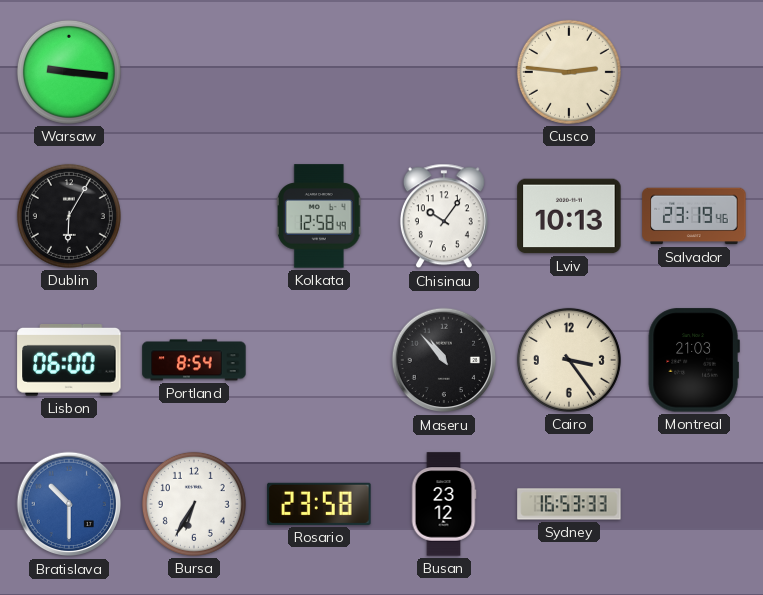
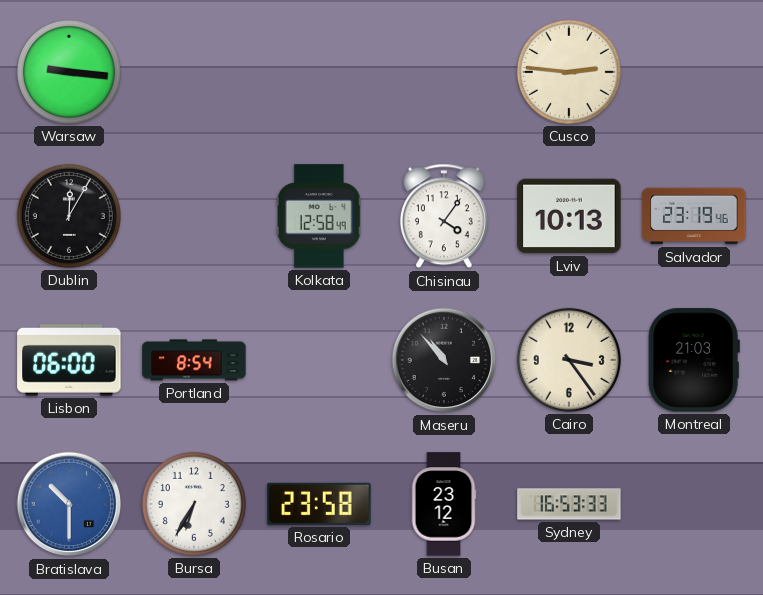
Dublin: 6:05 -> 12:05 (69, 216)
Chisinau: 10:06 -> 4:06 (444, 216)
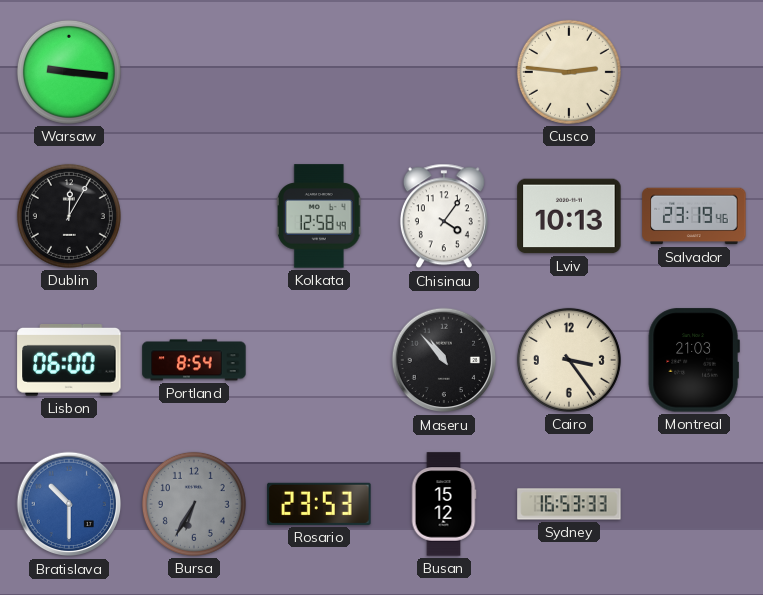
Bursa dial: white -> grey (194, 504)
Rosario: 23:58 -> 23:53 (319, 504)
Busan: 23:12 -> 15:12 (444, 504)
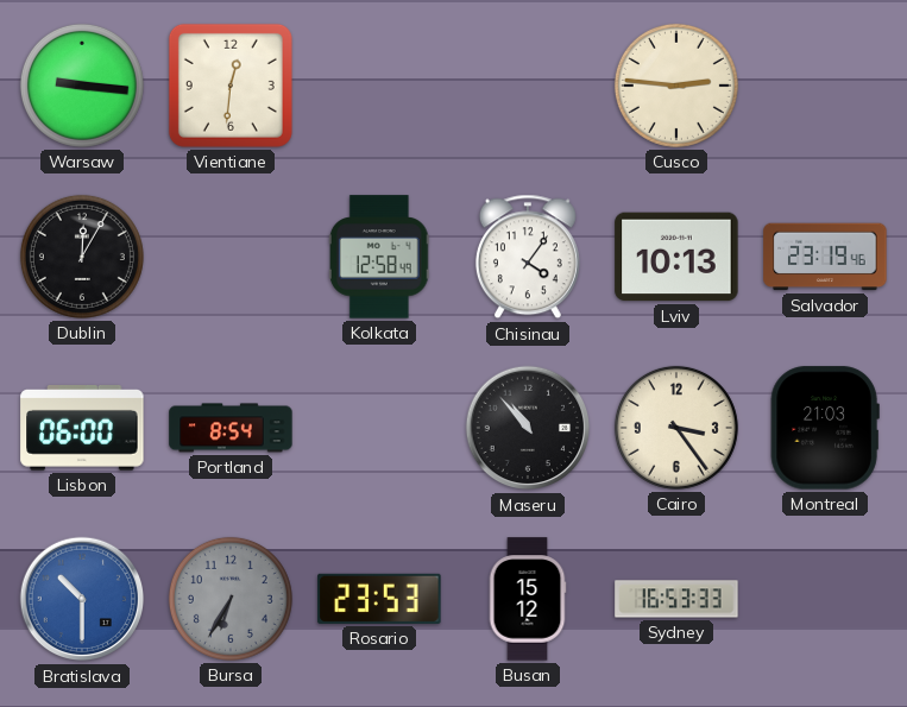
Vientiane: none -> 12:31 (231, 86)
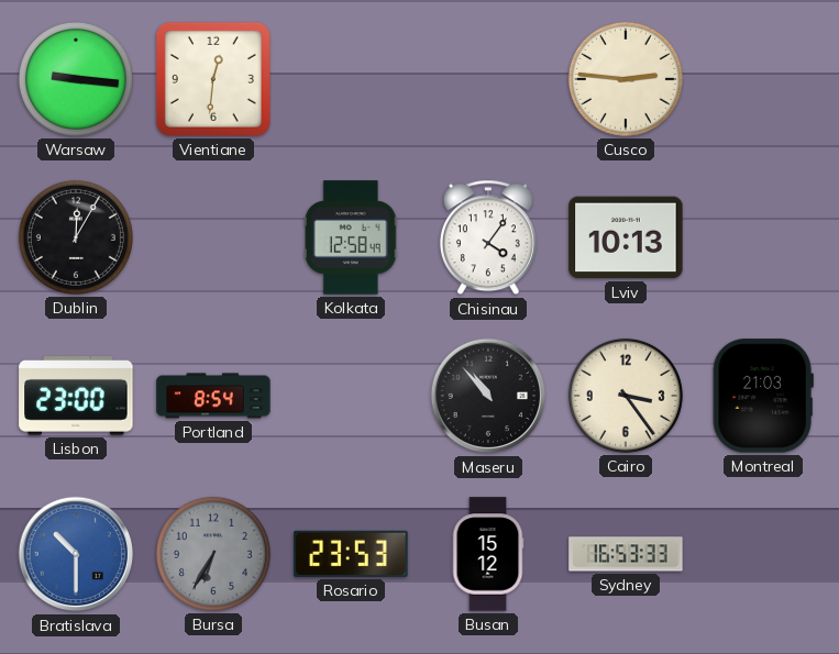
Salvador: 23:19 -> none (825, 257)
Lisbon: 06:00 -> 23:00 (76, 397)
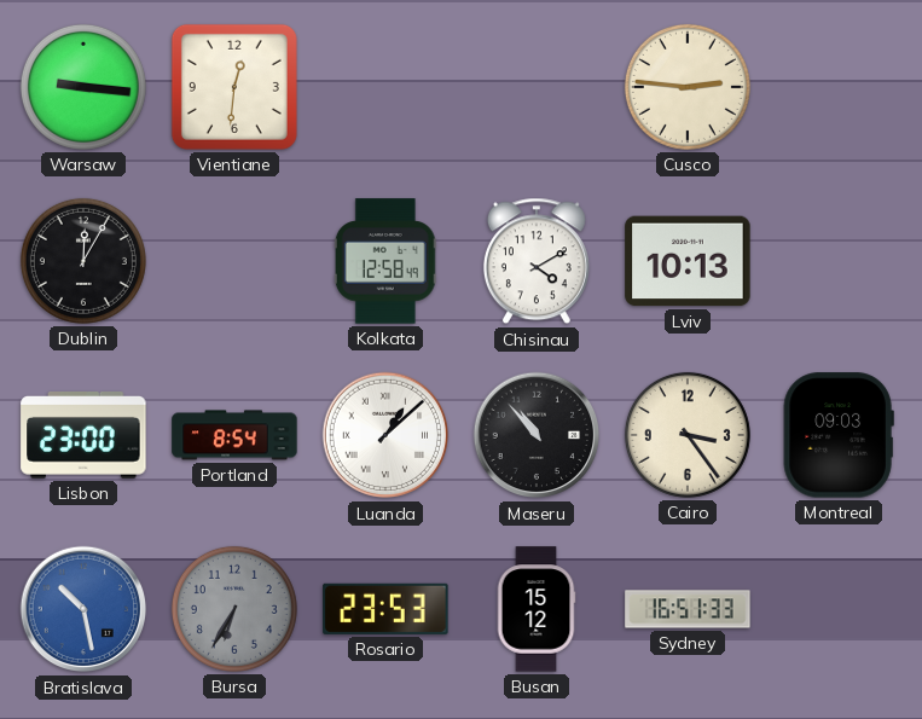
Chisinau: 4:06 -> 4:10 (537, 261)
Luanda: none -> 1:08 (385, 435)
Montreal: 21:03 -> 09:03 (839, 435)
Bratislava: 10:30 -> 10:28 (83, 609)
Sydney: 16:53 -> 16:51 (688, 609)
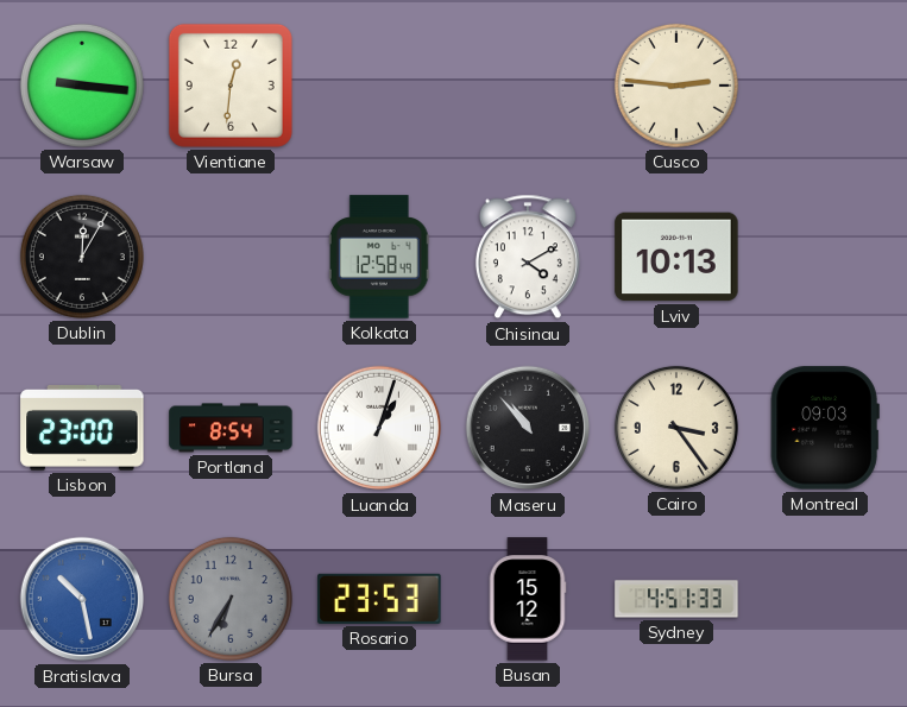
Luanda: 1:08 -> 1:03 (379, 428)
Sydney: 16:51 -> 4:51 (676, 599)
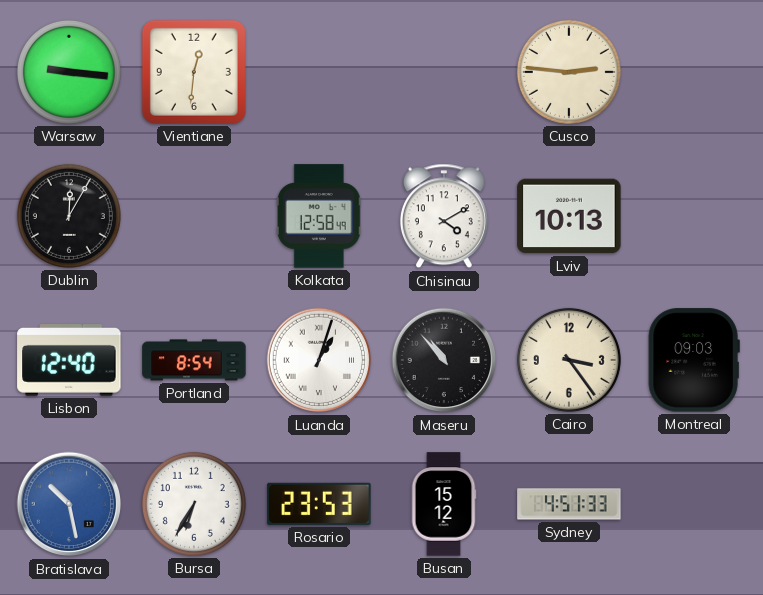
Lisbon: 23:00 -> 12:40 (69, 361)
Bursa dial: grey -> white (194, 504)
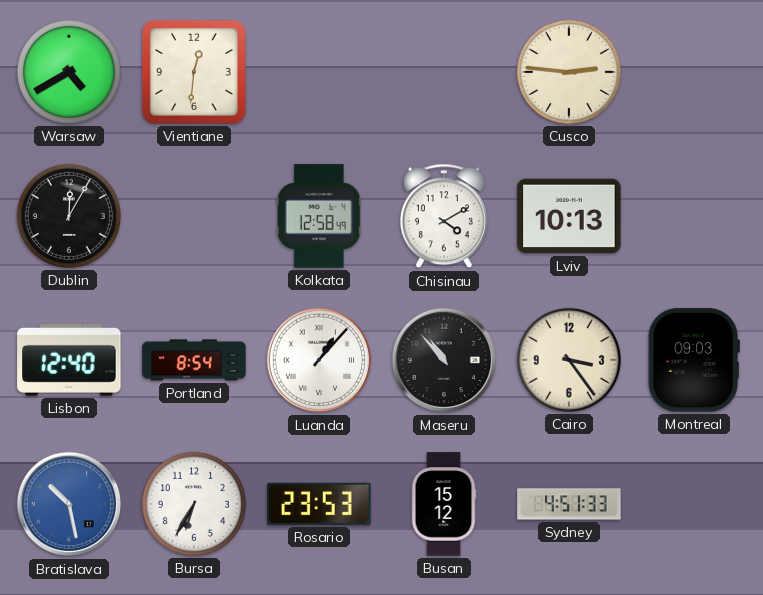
Warsaw: 9:16 -> 4:40 (69, 72)
Luanda: 1:03 -> 1:07 (319, 360)
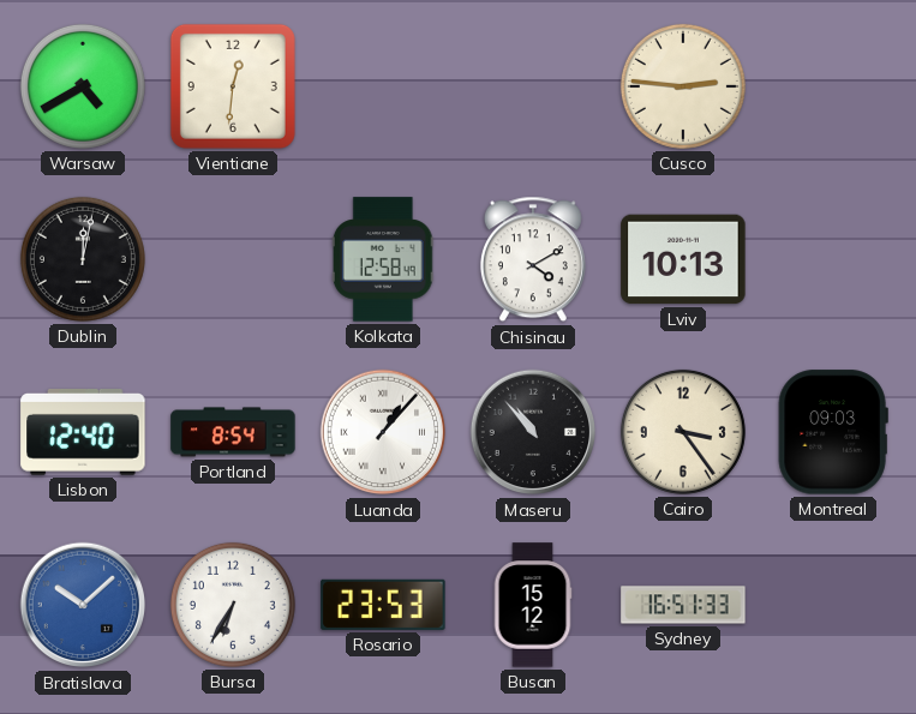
Dublin: 12:05 -> 12:02 (83, 259)
Bratislava: 10:28 -> 10:08 (83, 605)
Sydney: 4:51 -> 16:51 (683, 605)
